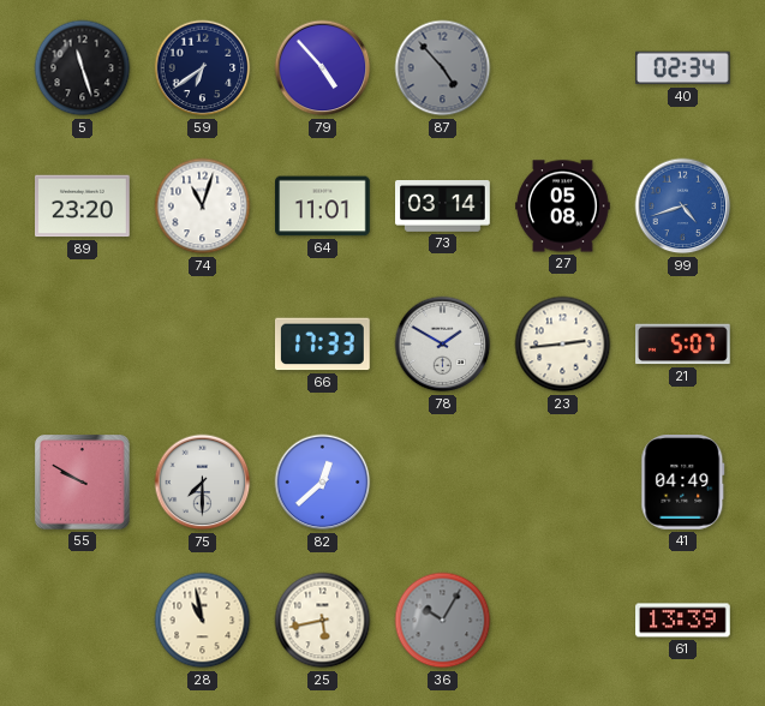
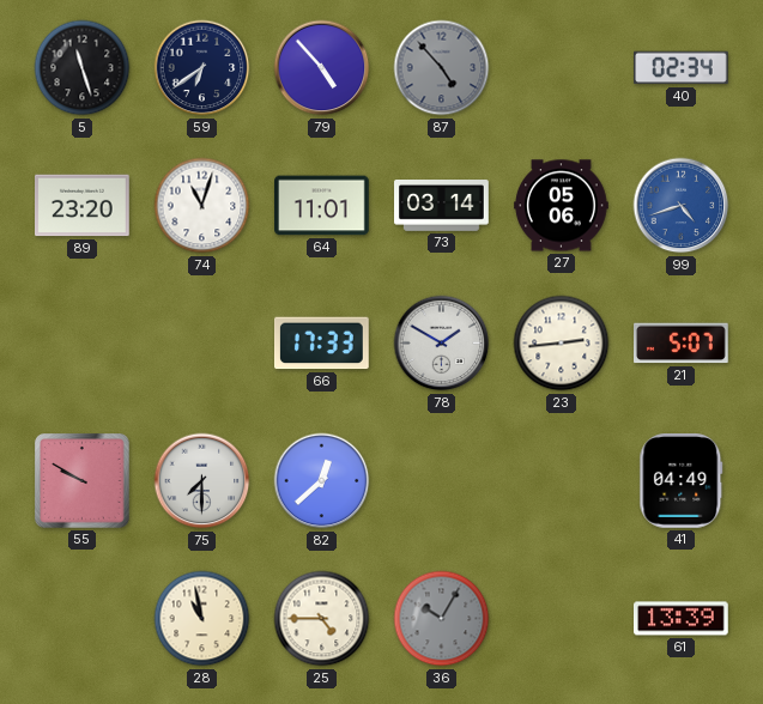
27: 05:08 -> 05:06 (562, 206)
25: 5:43 -> 4:45 (322, 619)
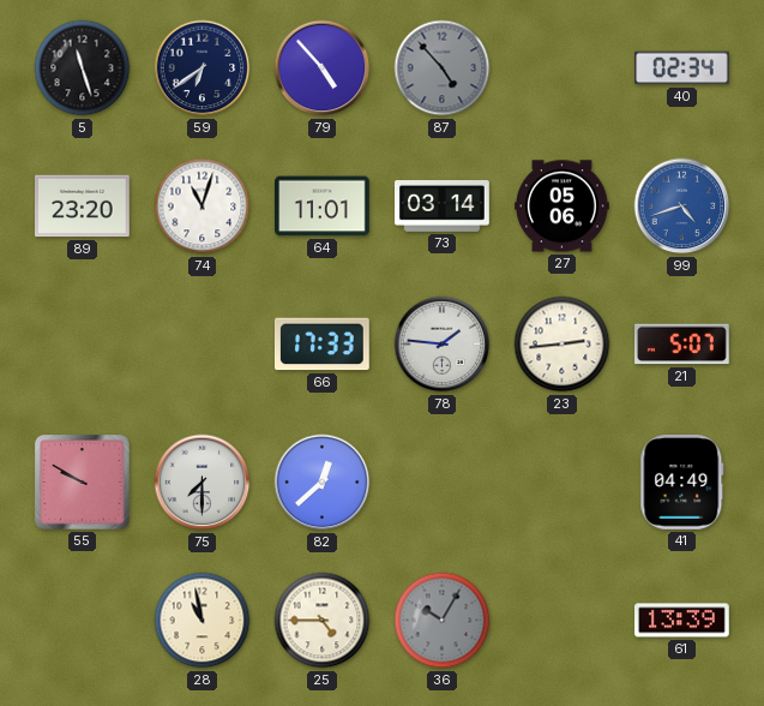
78: 1:50 -> 1:46 (443, 345)
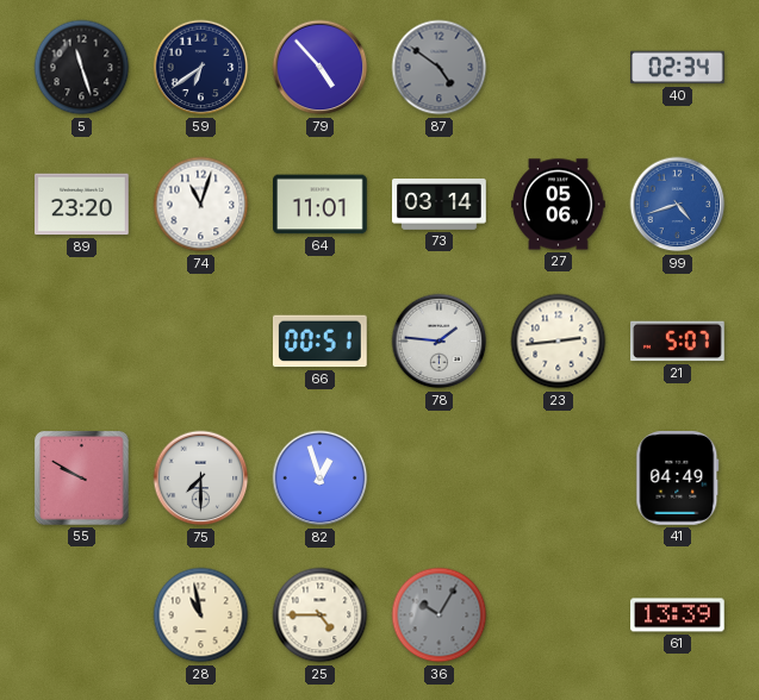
87: 4:53 -> 4:51 (440, 68)
66: 17:33 -> 00:51 (321, 342)
82: 12:38 -> 12:57 (321, 479)
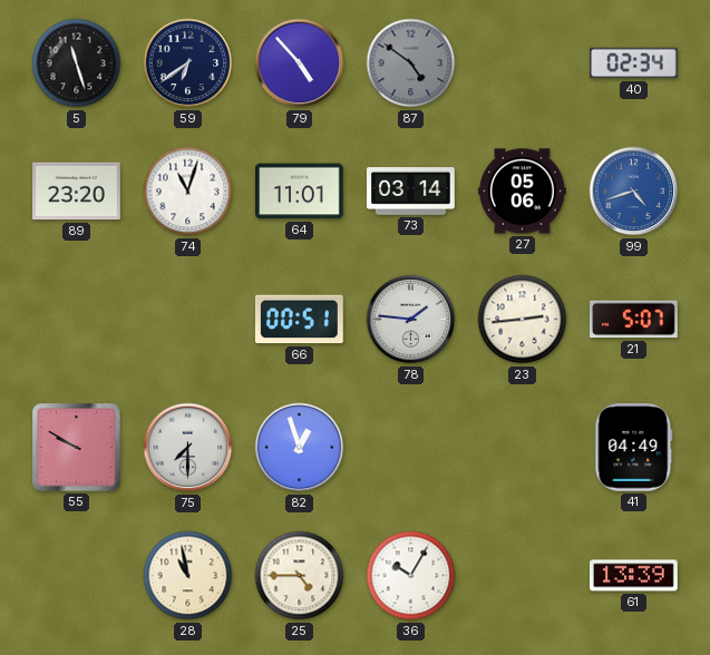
36 dial: grey -> white (411, 576)
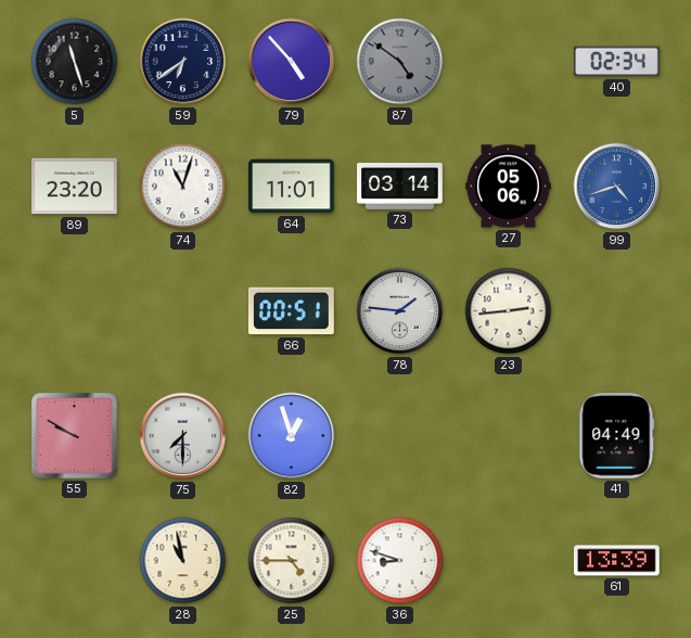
21: 5:07 -> none (634, 320)
36: 10:05 -> 8:48 (400, 561)
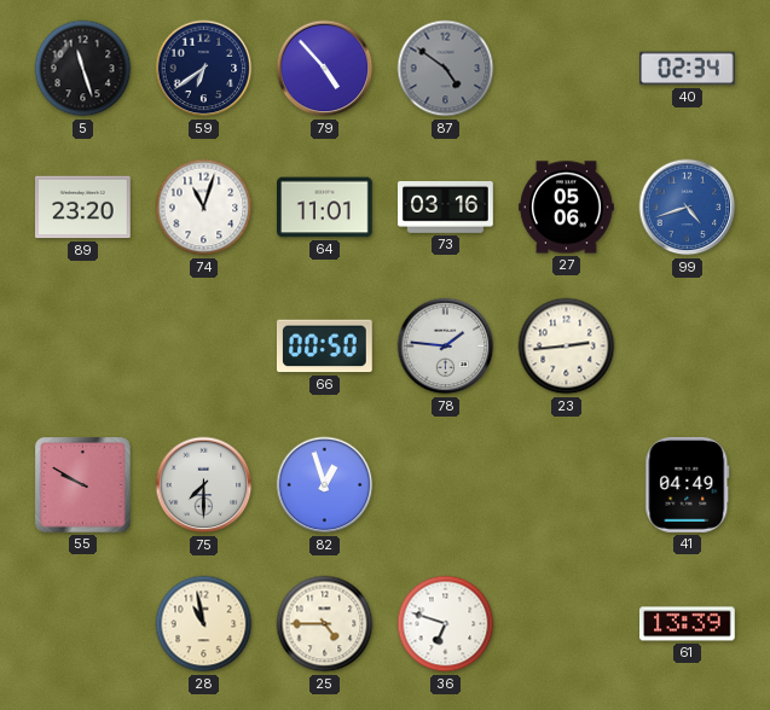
73: 03:14 -> 03:16 (446, 208)
66: 00:51 -> 00:50 (325, 347)
36: 8:48 -> 6:48 (446, 624)
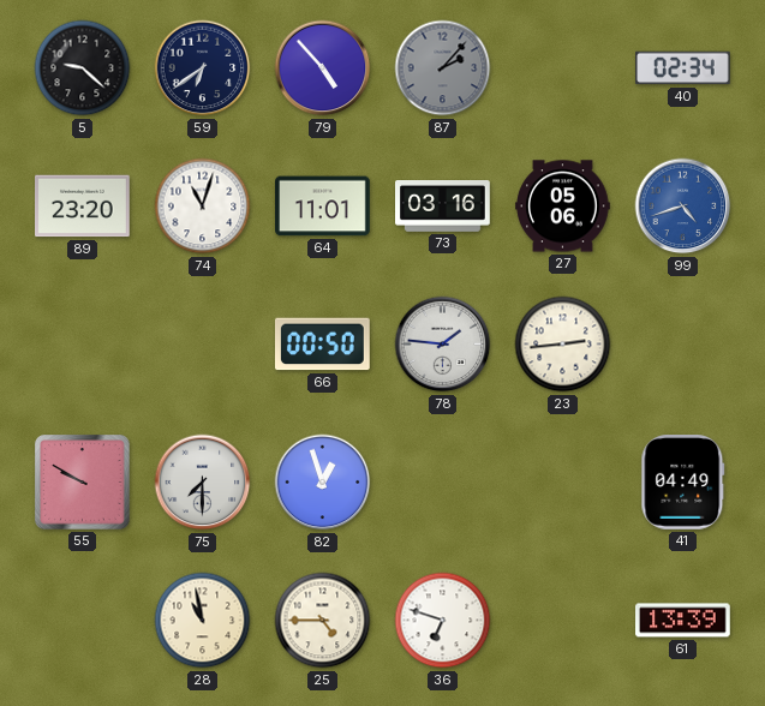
5: 11:27 -> 9:22 (83, 68)
87: 4:51 -> 2:07 (443, 68)
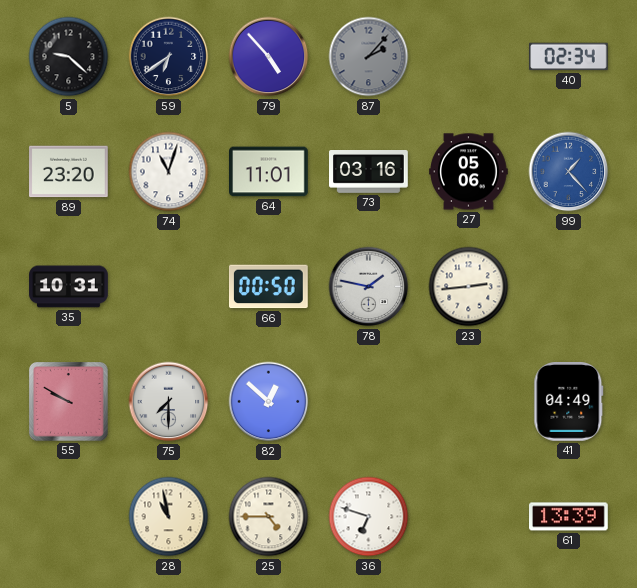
99: 4:42 -> 1:23 (569, 172)
35: none -> 10:31 (69, 287)
78: 1:46 -> 1:47 (369, 287)
82: 12:57 -> 12:52 (269, 402)
